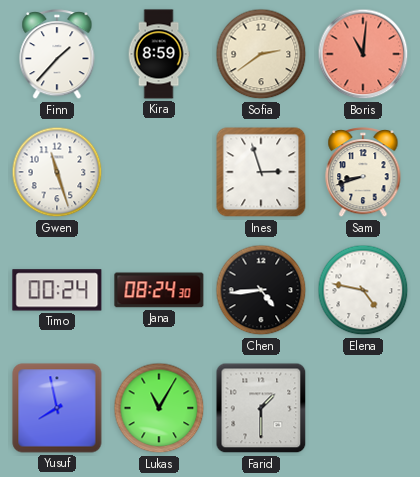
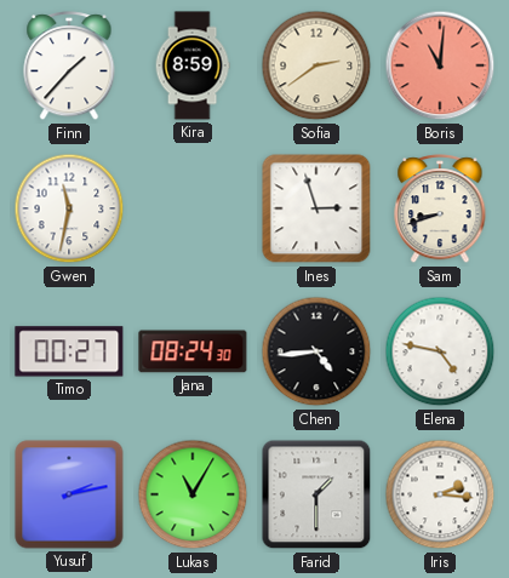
Gwen: 11:27 -> 11:32 (69, 208)
Timo: 00:24 -> 00:27 (69, 351)
Yusuf: 7:58 -> 2:13 (69, 494)
Iris: none -> 2:16 (440, 494)
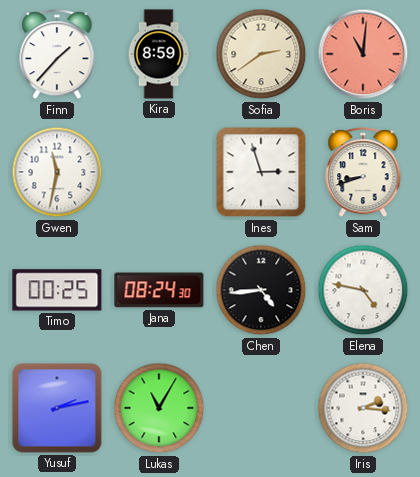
Timo: 00:27 -> 00:25 (57, 290)
Farid: 1:30 -> none (316, 494)
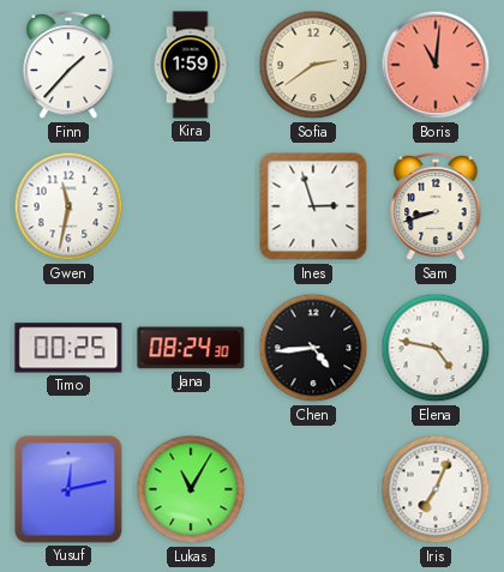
Kira: 8:59 -> 1:59 (191, 65)
Yusuf: 2:13 -> 12:13 (68, 489)
Iris: 2:16 -> 7:04 (436, 489)
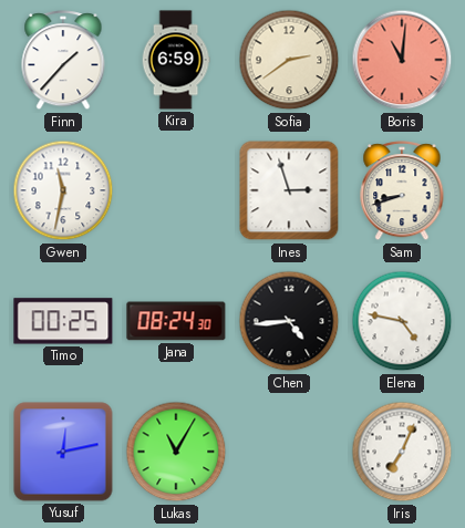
Kira: 1:59 -> 6:59 (176, 60)
